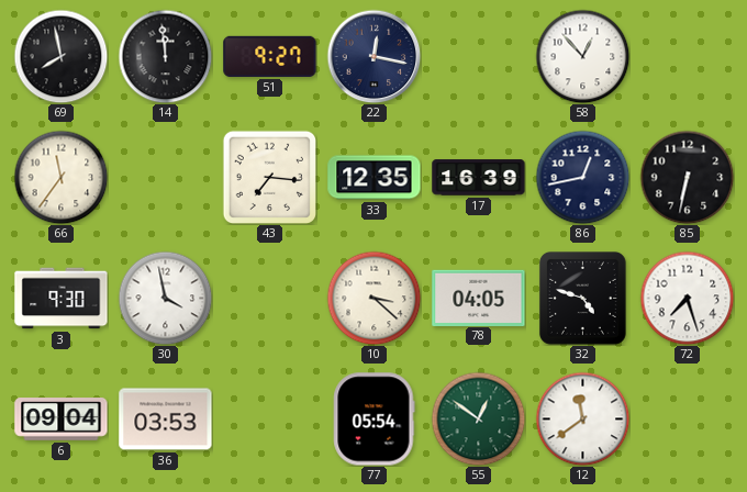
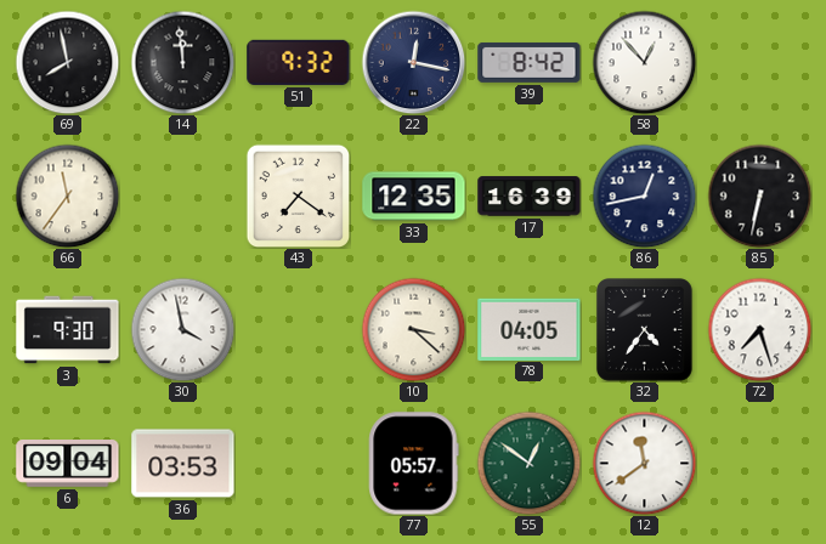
51: 9:27 -> 9:32 (299, 62)
39: none -> 8:42 (530, 62)
43: 7:16 -> 7:21 (298, 195)
32: 4:48 -> 4:36 (644, 330)
77: 05:54 -> 05:57 (414, 464)
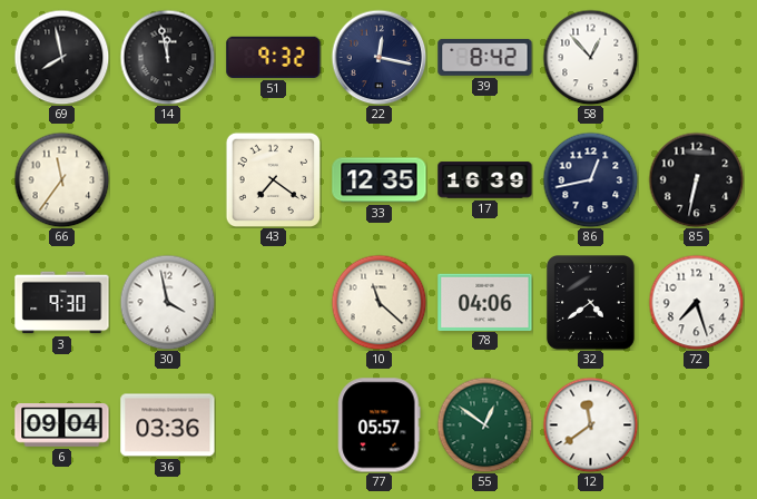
14: 11:59 -> 11:58 (167, 57)
10: 3:22 -> 11:22 (378, 302)
78: 04:05 -> 04:06 (485, 302)
32: 4:36 -> 4:39 (590, 303)
36: 03:53 -> 03:36 (168, 425)
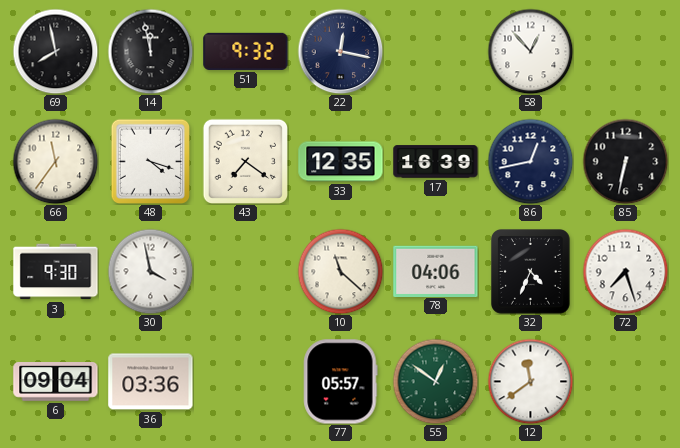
39: 8:42 -> none (485, 57)
48: none -> 4:18 (150, 161)
32: 4:39 -> 4:34 (530, 272)
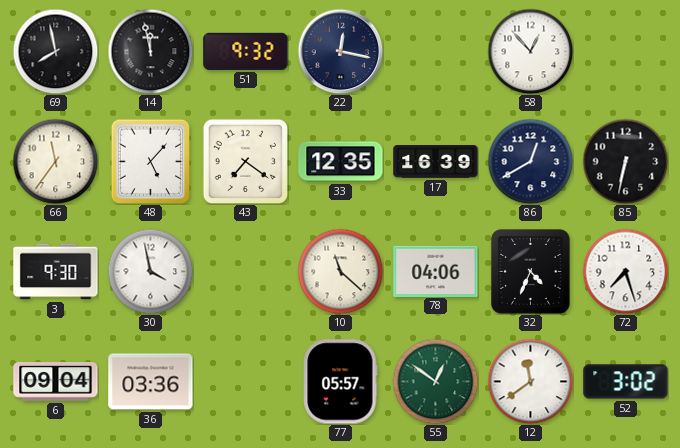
48: 4:18 -> 5:07 (150, 161)
86: 12:43 -> 12:40 (530, 161)
52: none -> 3:02 (626, 382)
